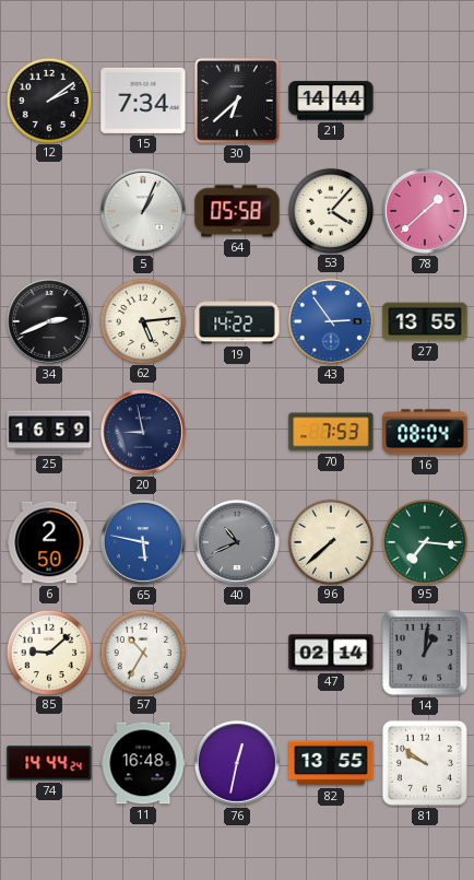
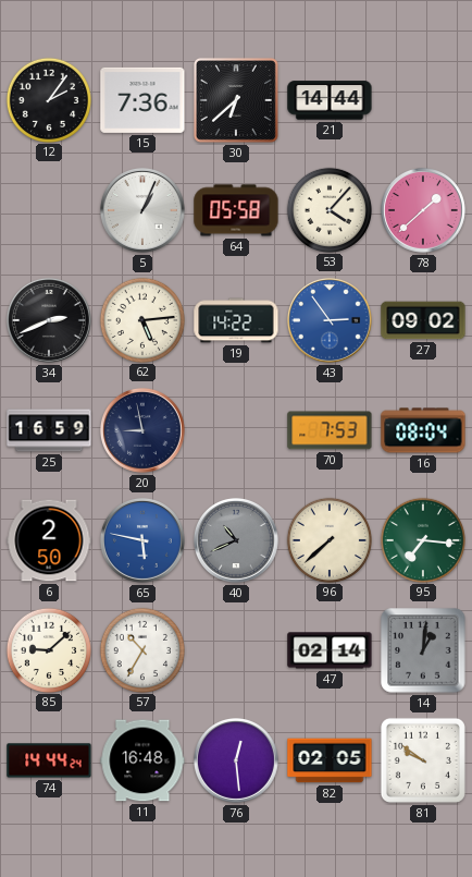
12: 2:09 -> 2:06 (48, 99)
15: 7:34 -> 7:36 (142, 100)
27: 13:55 -> 09:02 (423, 320)
76: 12:32 -> 12:29 (236, 760)
82: 13:55 -> 02:05 (330, 760)
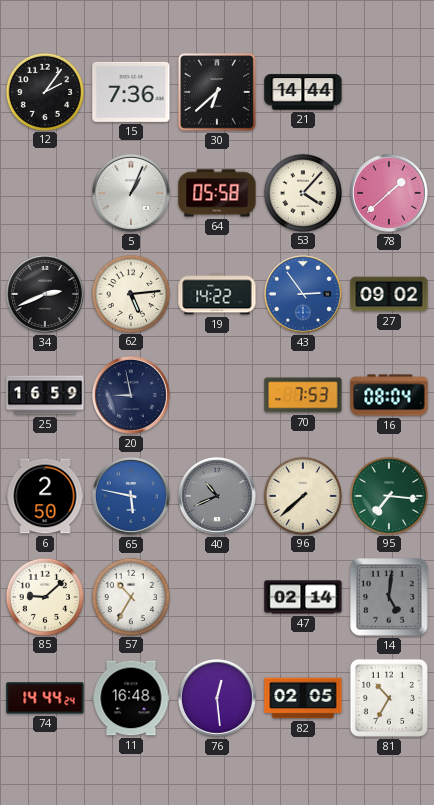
14: 1:01 -> 5:01 (389, 597)
81: 9:51 -> 10:35 (389, 698)
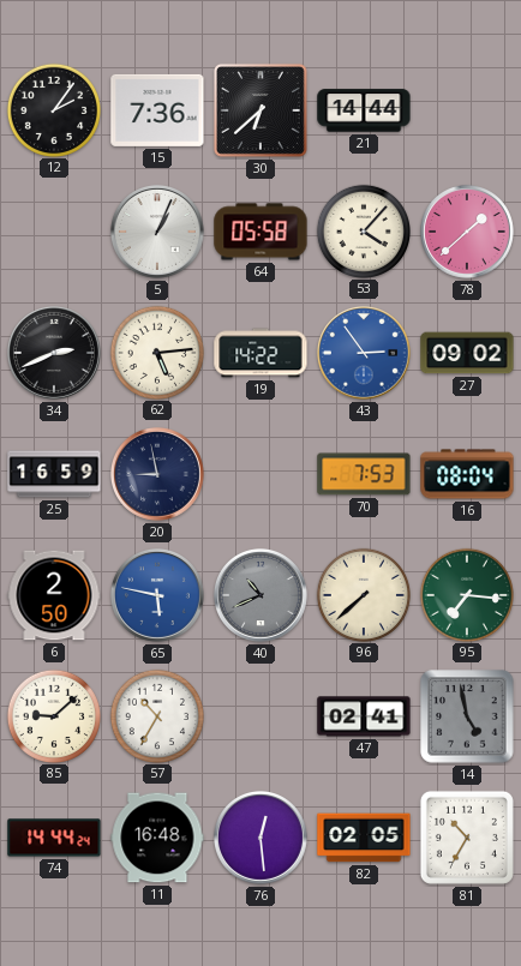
47: 02:14 -> 02:41 (364, 716)
14: 5:01 -> 4:58 (467, 716)
